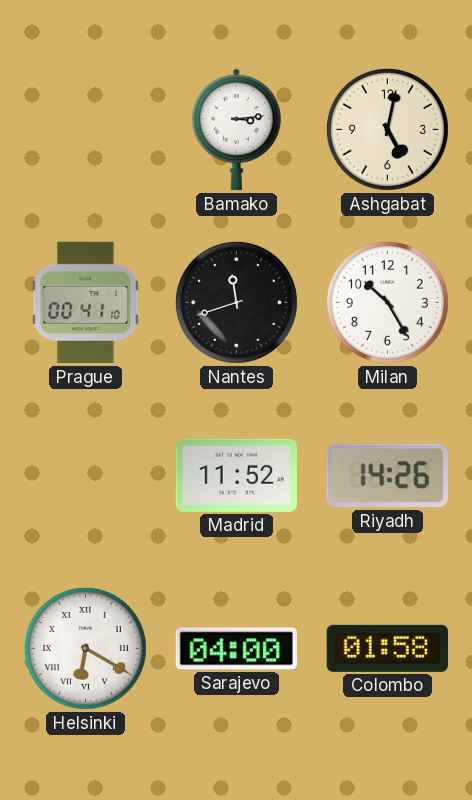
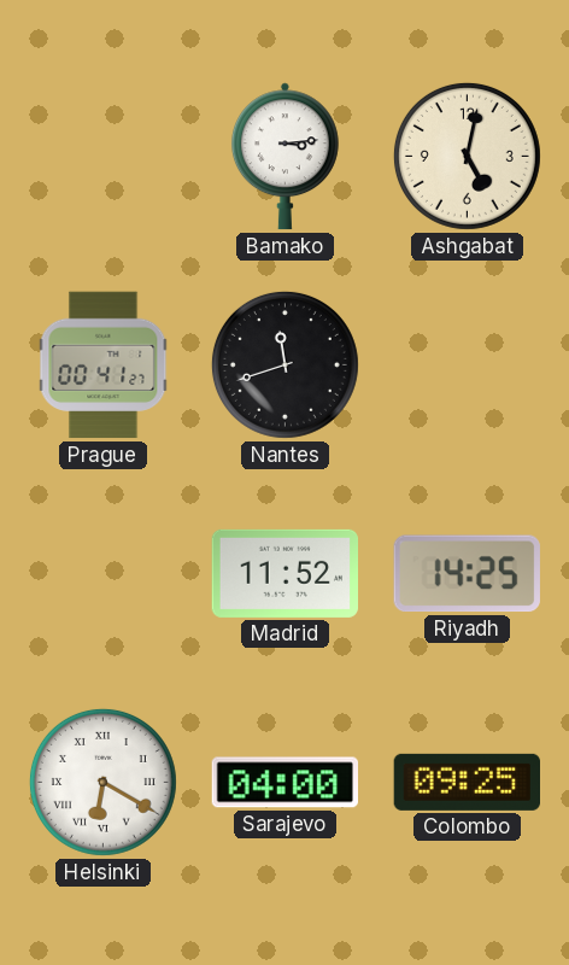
Prague: 00:41:10 -> 00:41:27 (104, 365)
Milan: 10:25 -> none (387, 302)
Riyadh: 14:26 -> 14:25 (467, 574)
Colombo: 01:58 -> 09:25 (467, 782)
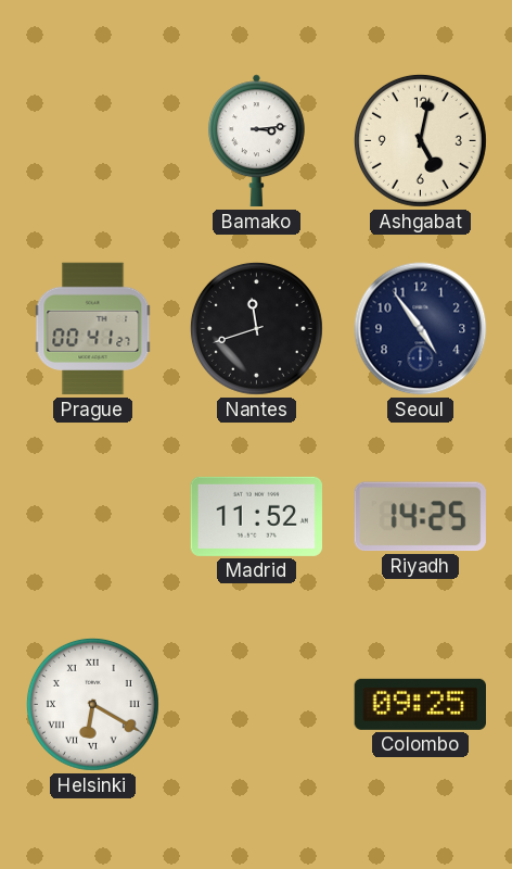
Seoul: none -> 4:54 (421, 329)
Sarajevo: 04:00 -> none (284, 783)
